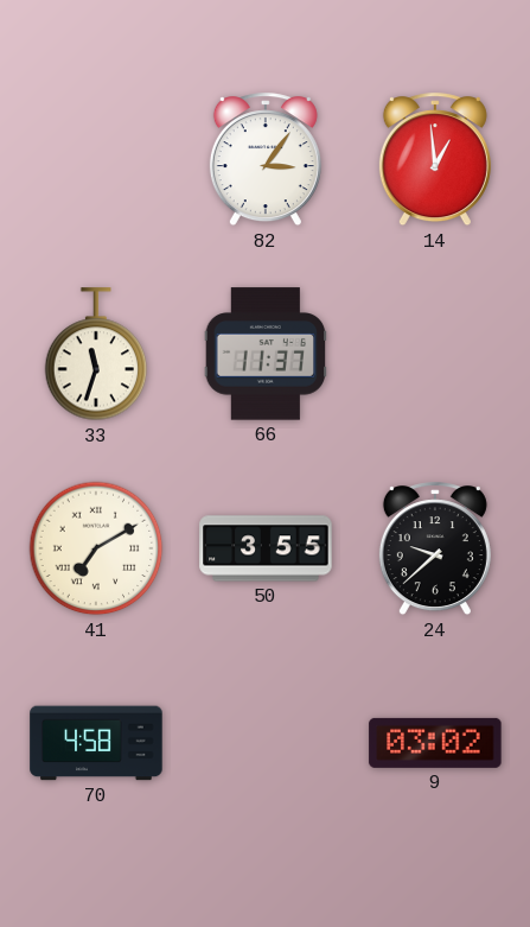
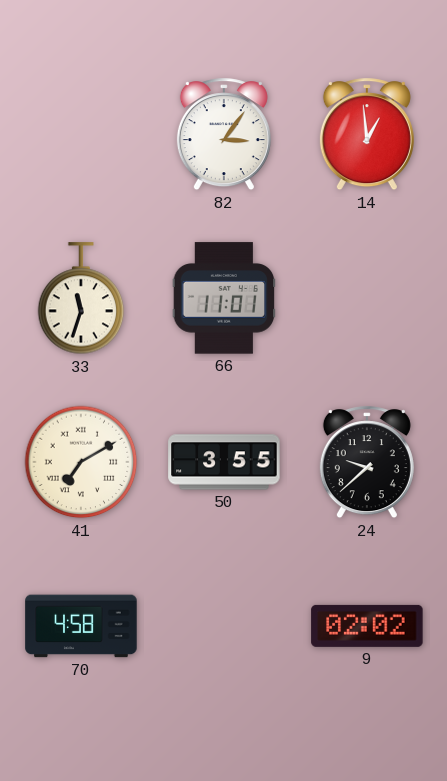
66: 11:37 -> 11:01 (224, 298)
9: 03:02 -> 02:02 (367, 626)
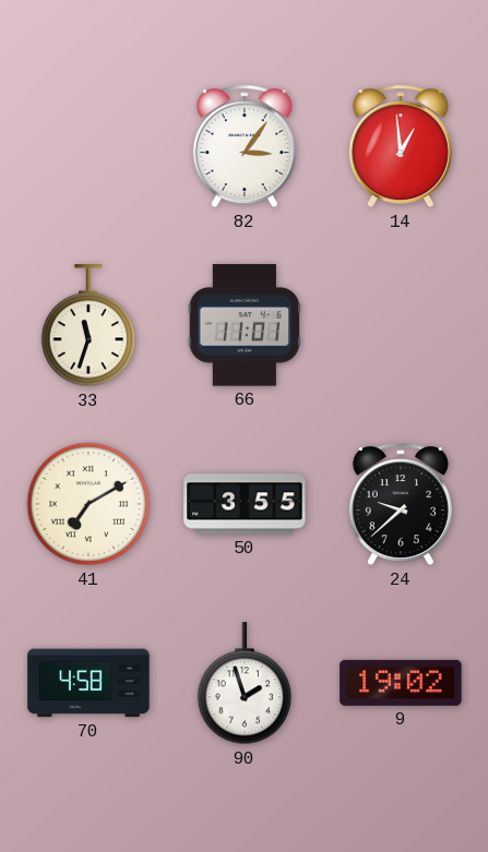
90: none -> 1:57 (245, 684)
9: 02:02 -> 19:02 (401, 683)
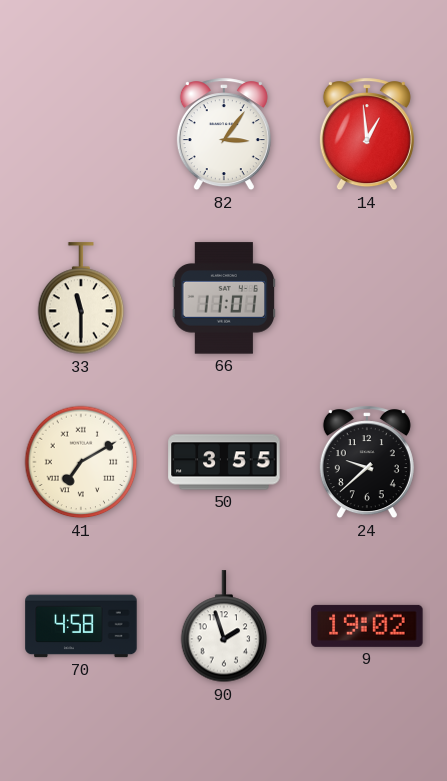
33: 11:33 -> 11:30 (81, 299)
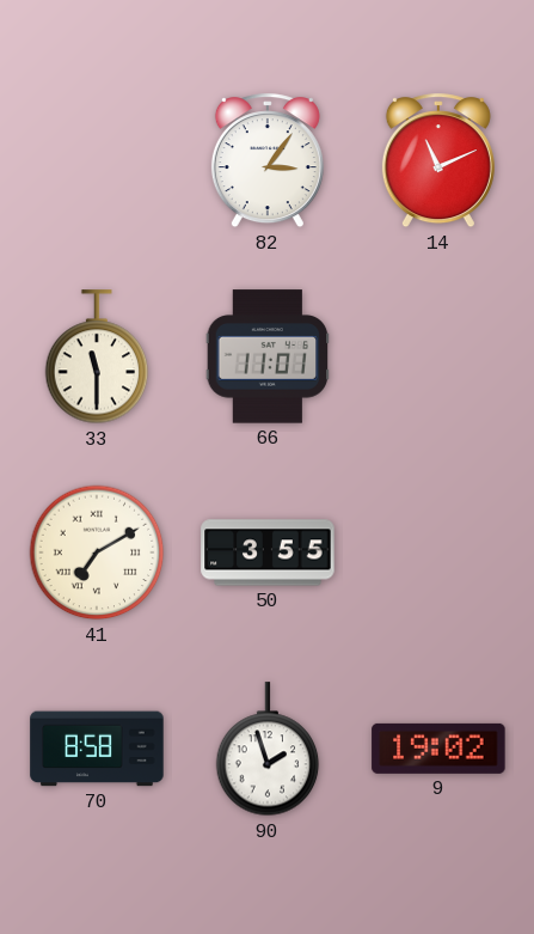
14: 12:59 -> 11:11 (438, 161)
24: 9:38 -> none (367, 463)
70: 4:58 -> 8:58 (97, 749)
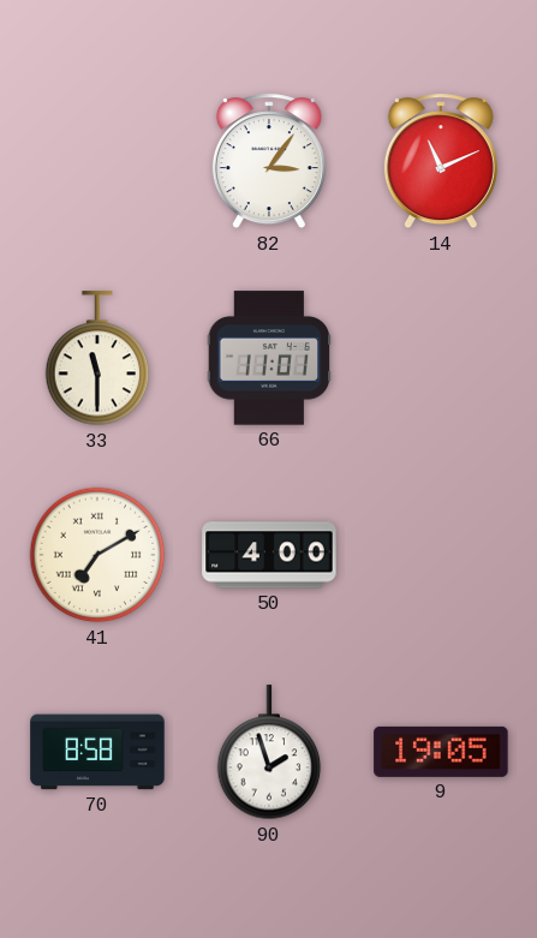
50: 3:55 -> 4:00 (269, 555)
9: 19:02 -> 19:05 (441, 752)
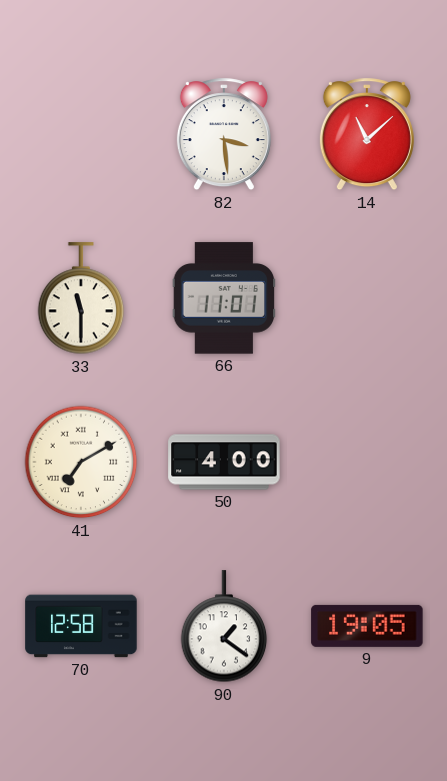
82: 3:06 -> 3:29 (224, 135)
14: 11:11 -> 11:08 (367, 135)
70: 8:58 -> 12:58 (81, 626)
90: 1:57 -> 1:21 (224, 627)
